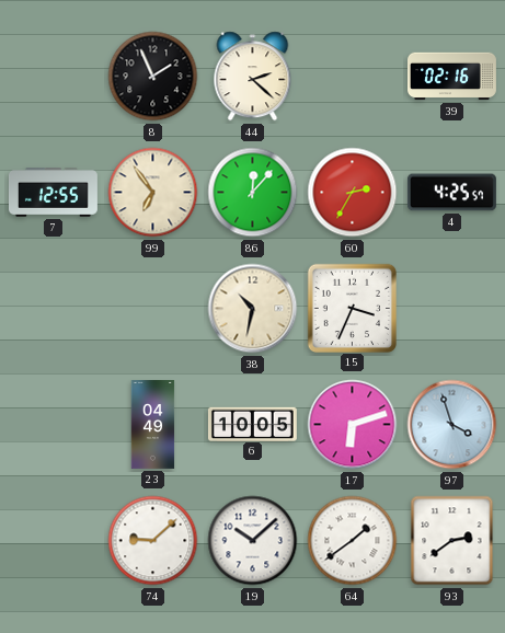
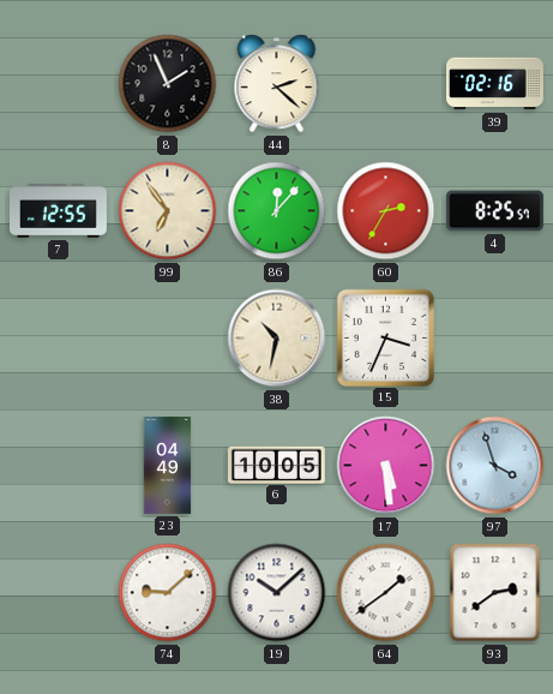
4: 4:25 -> 8:25 (494, 211)
17: 6:12 -> 5:29 (386, 466)
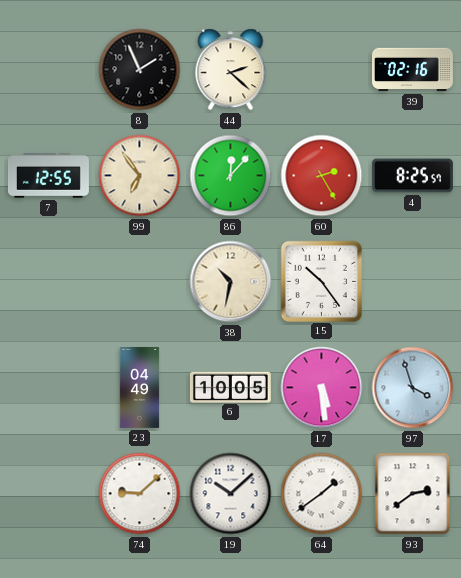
60: 2:35 -> 2:25 (322, 176)
15: 3:34 -> 10:24 (321, 281)
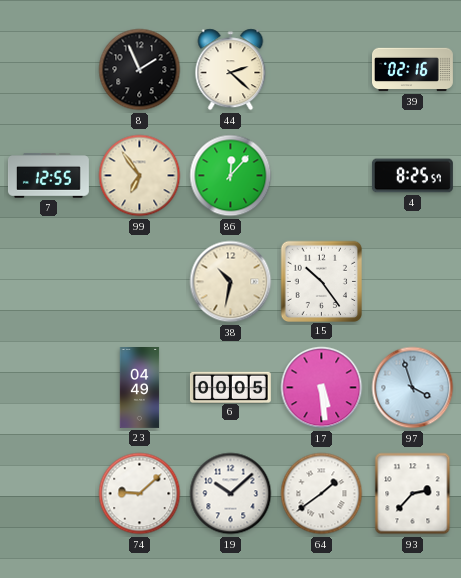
60: 2:25 -> none (322, 176)
6: 10:05 -> 00:05 (230, 387)
93: 2:39 -> 2:37 (413, 494)
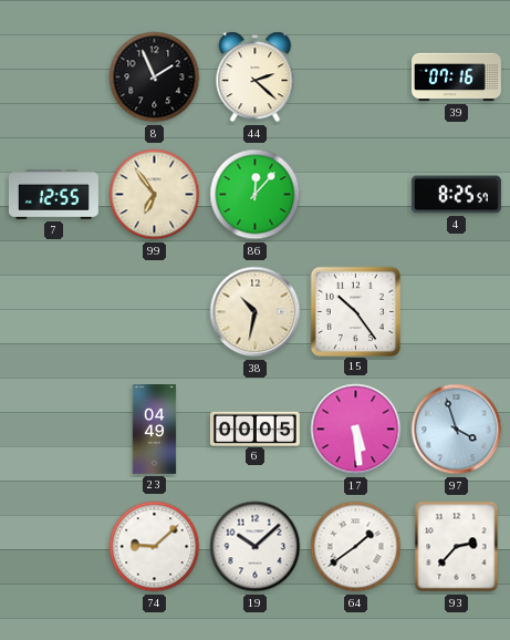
39: 02:16 -> 07:16 (457, 78)
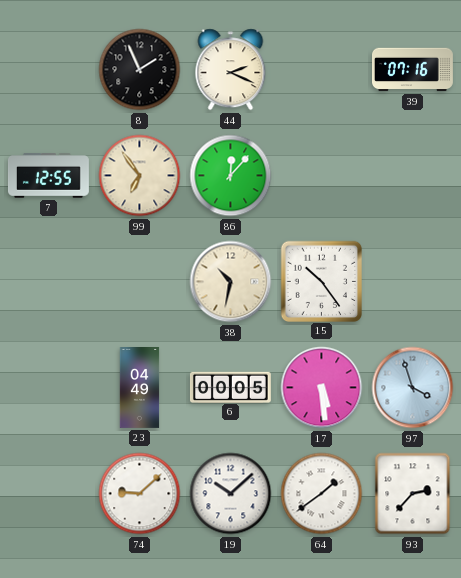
44: 2:22 -> 2:19 (231, 70)
4: 8:25 -> none (456, 195)
